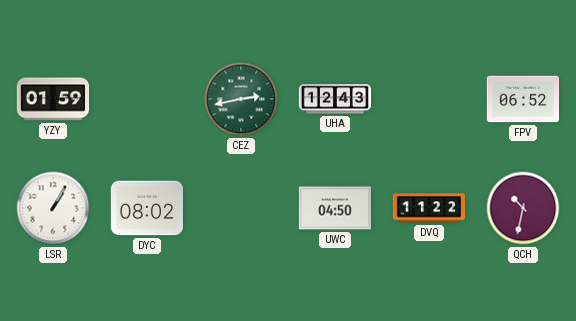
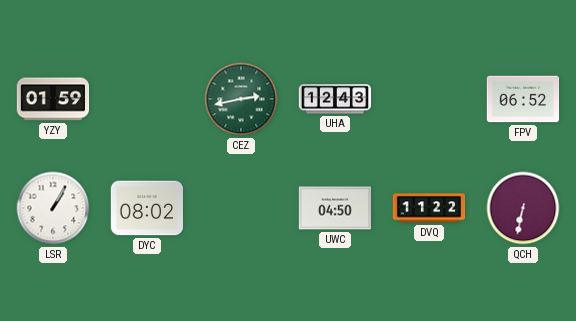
QCH: 10:32 -> 6:32 (523, 208)
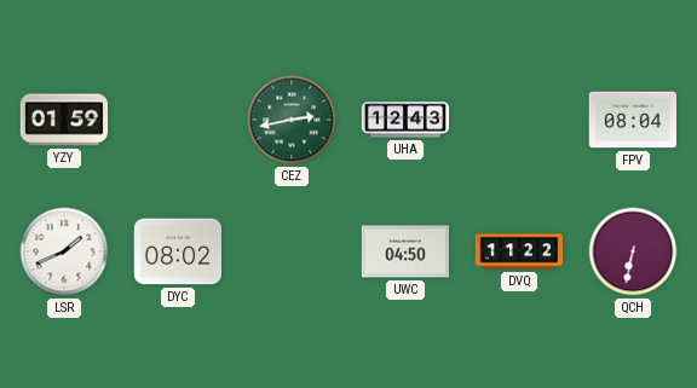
FPV: 06:52 -> 08:04 (633, 120)
LSR: 1:05 -> 1:41 (64, 251)
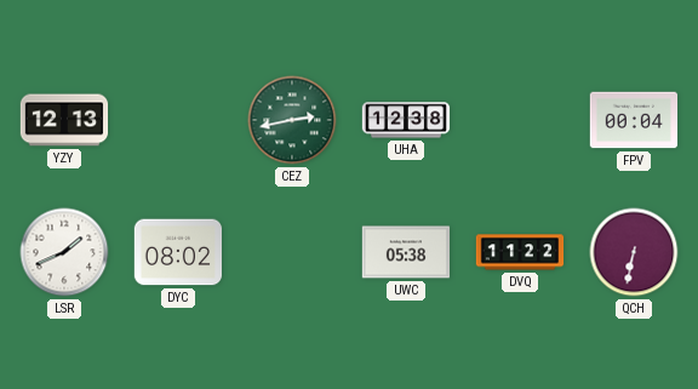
YZY: 01:59 -> 12:13 (64, 120)
UHA: 12:43 -> 12:38 (406, 120)
FPV: 08:04 -> 00:04 (634, 120)
UWC: 04:50 -> 05:38 (406, 252)
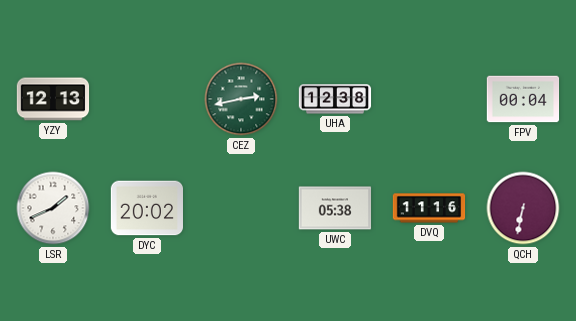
DYC: 08:02 -> 20:02 (146, 208)
DVQ: 11:22 -> 11:16 (429, 208)
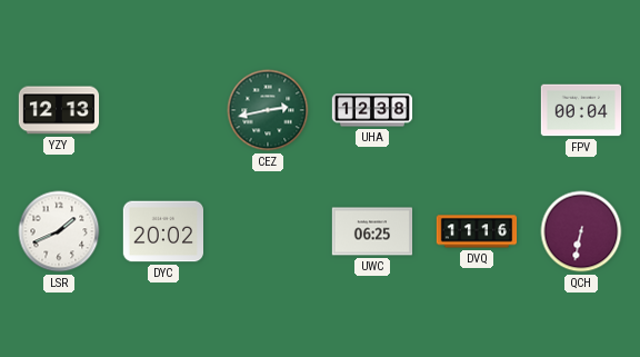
UWC: 05:38 -> 06:25 (372, 231)
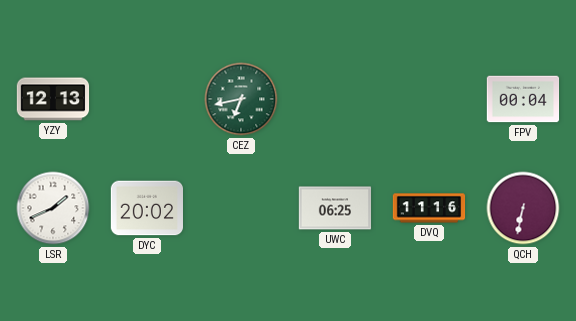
CEZ: 2:43 -> 6:43 (241, 99)
UHA: 12:38 -> none (372, 110)
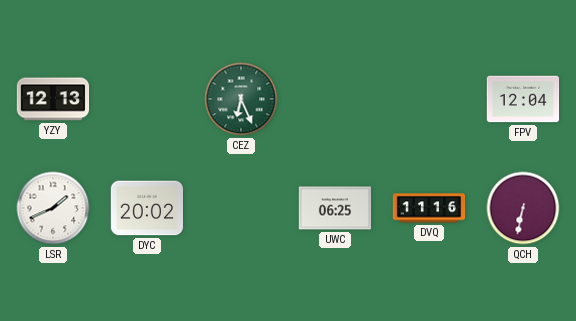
CEZ: 6:43 -> 6:26 (241, 99)
FPV: 00:04 -> 12:04 (523, 99)
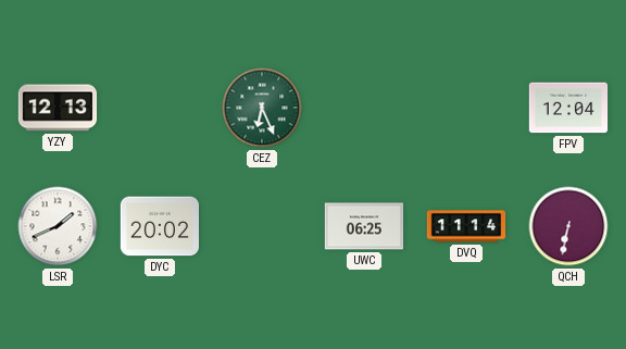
DVQ: 11:16 -> 11:14 (466, 226)
